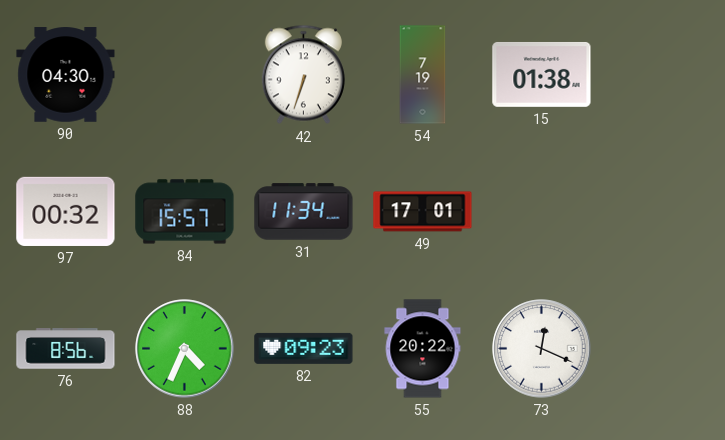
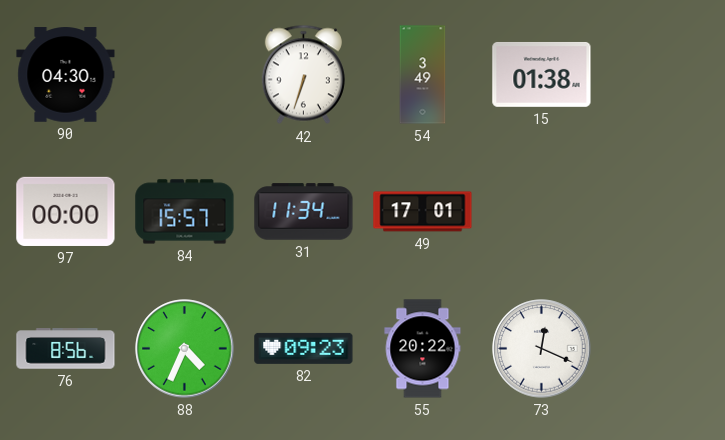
54: 7:19 -> 3:49 (423, 75)
97: 00:32 -> 00:00 (66, 211)
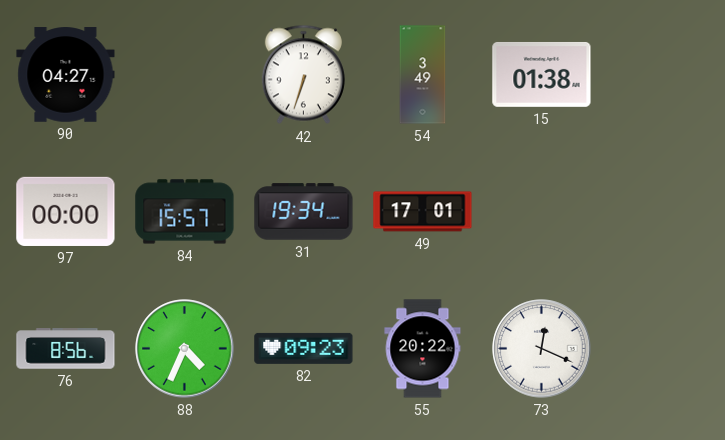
90: 04:30 -> 04:27 (66, 75)
31: 11:34 -> 19:34 (304, 212)
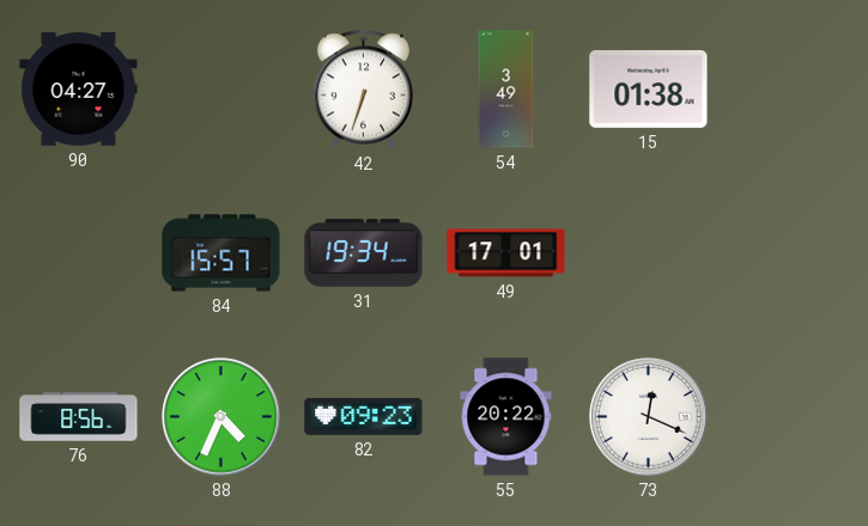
97: 00:00 -> none (66, 211)
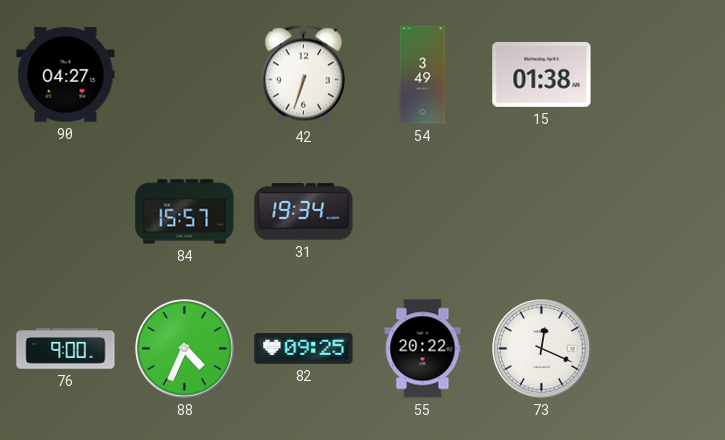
49: 17:01 -> none (506, 253)
76: 8:56 -> 9:00 (66, 349)
82: 09:23 -> 09:25 (304, 348)
